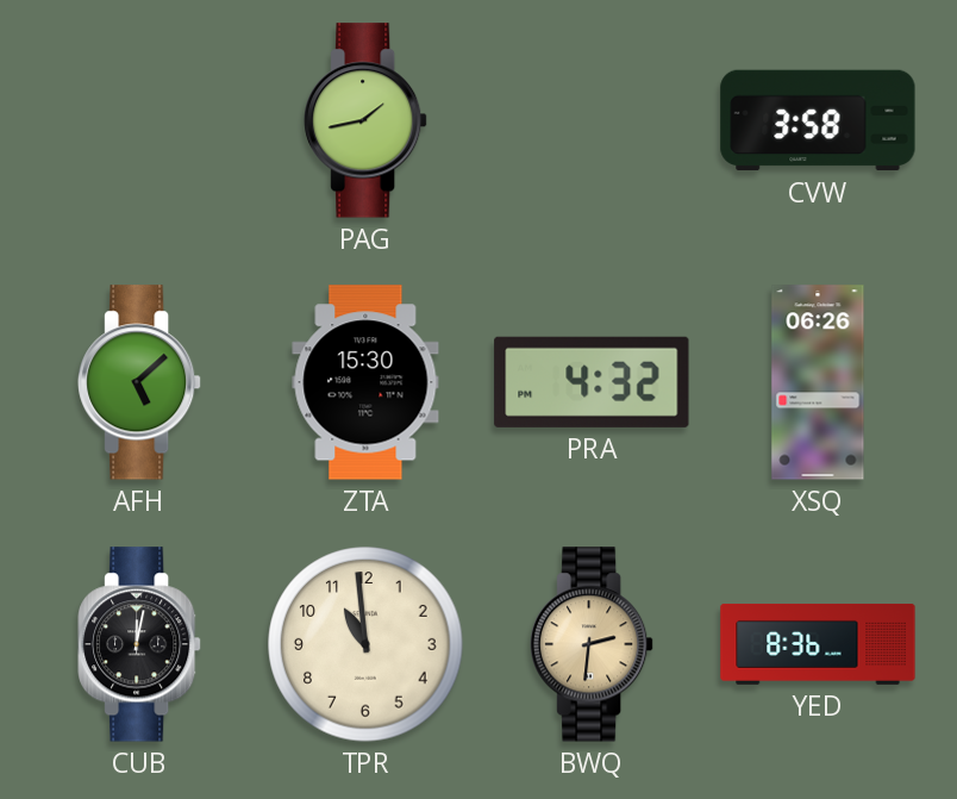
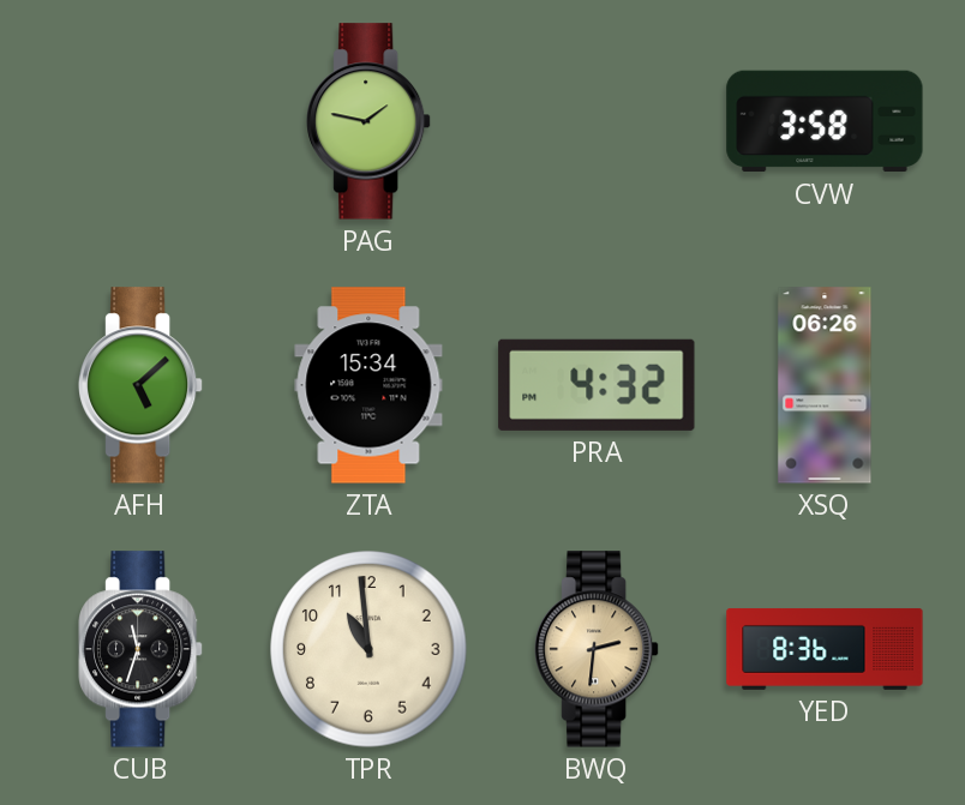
PAG: 1:43 -> 1:47 (370, 121)
ZTA: 15:30 -> 15:34 (368, 385)
CUB: 12:02 -> 11:33 (142, 649)
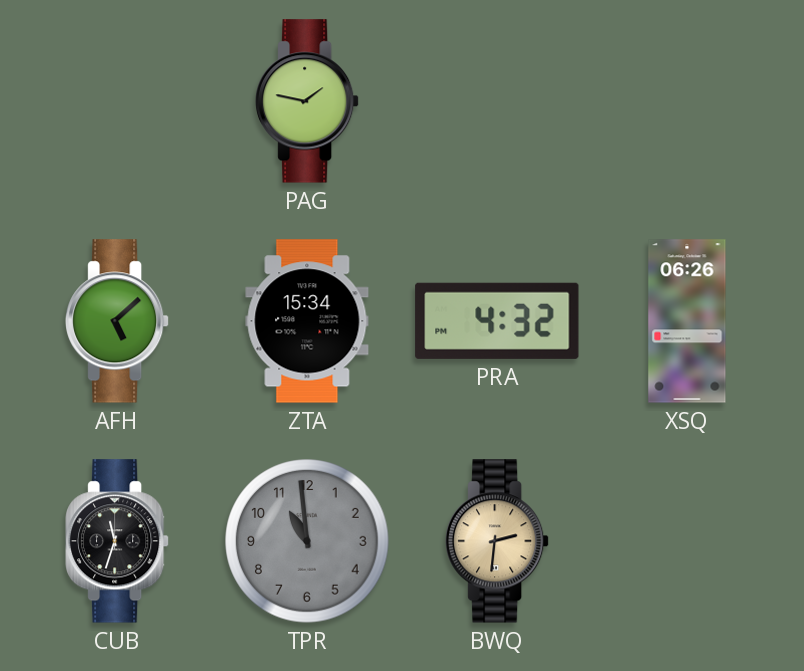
CVW: 3:58 -> none (825, 121)
TPR dial: cream -> grey (307, 541)
YED: 8:36 -> none (825, 649)
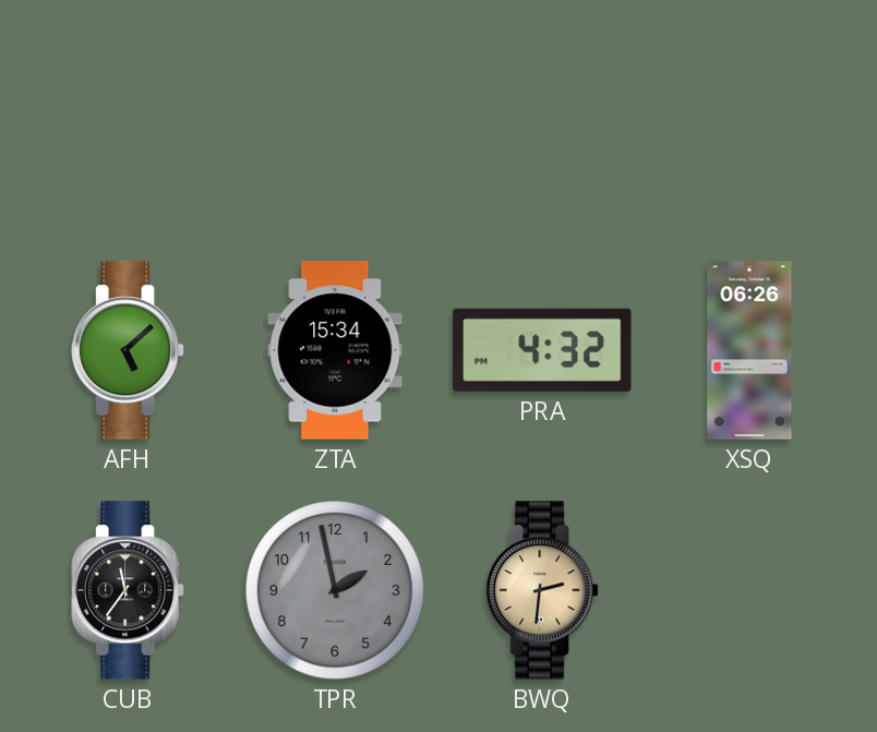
PAG: 1:47 -> none (308, 101)
CUB: 11:33 -> 11:36 (129, 590)
TPR: 10:59 -> 1:58 (335, 590)
